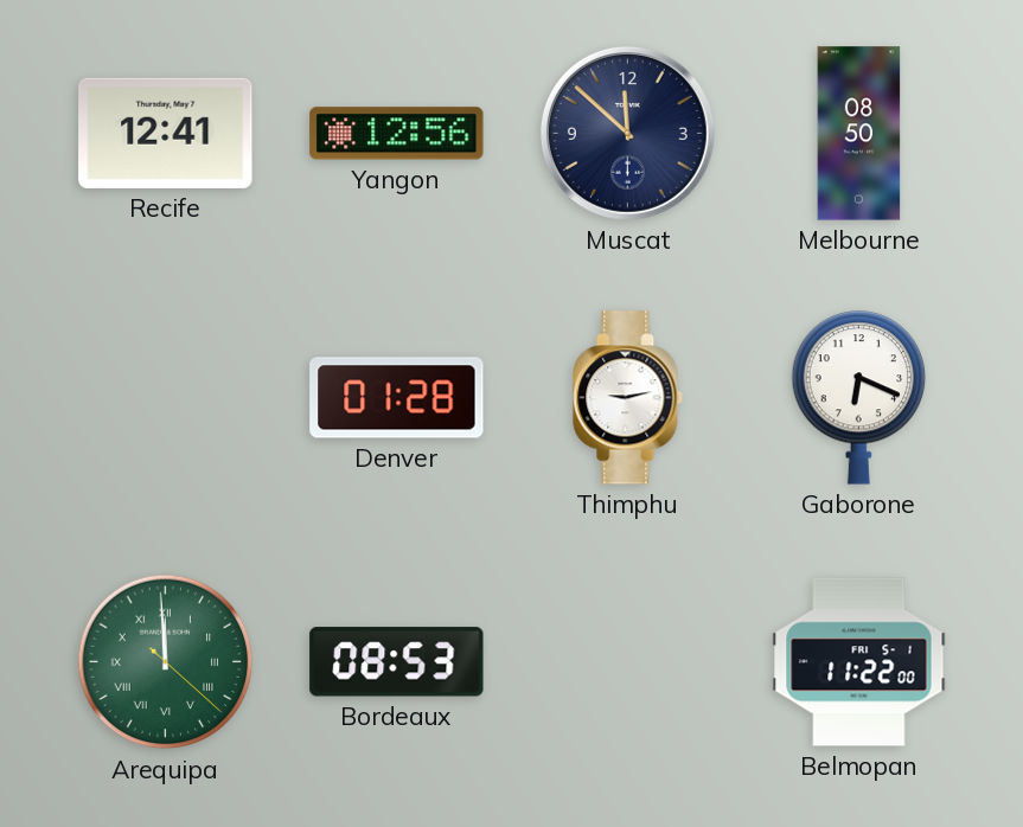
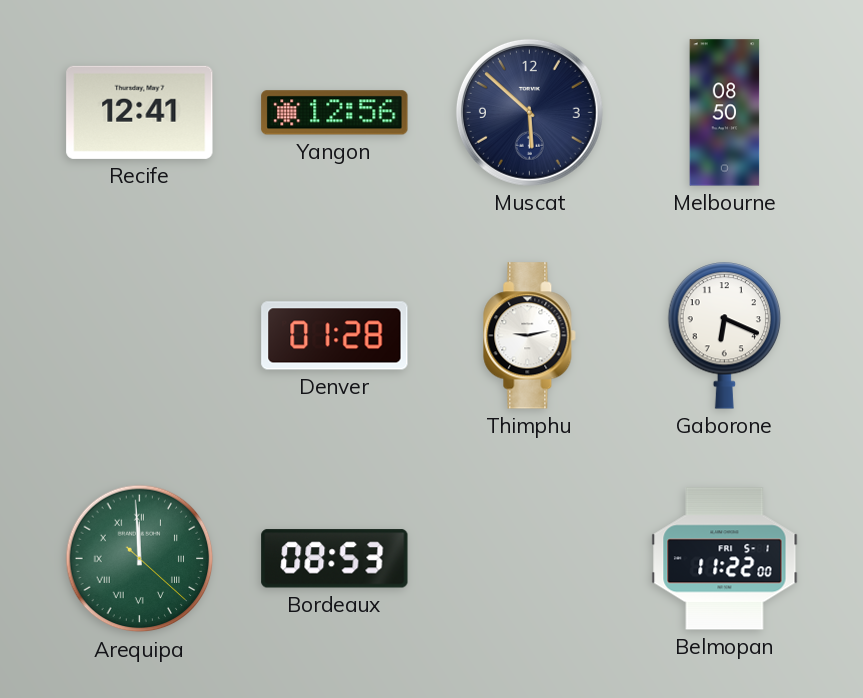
Muscat: 11:52 -> 5:52 (529, 112)
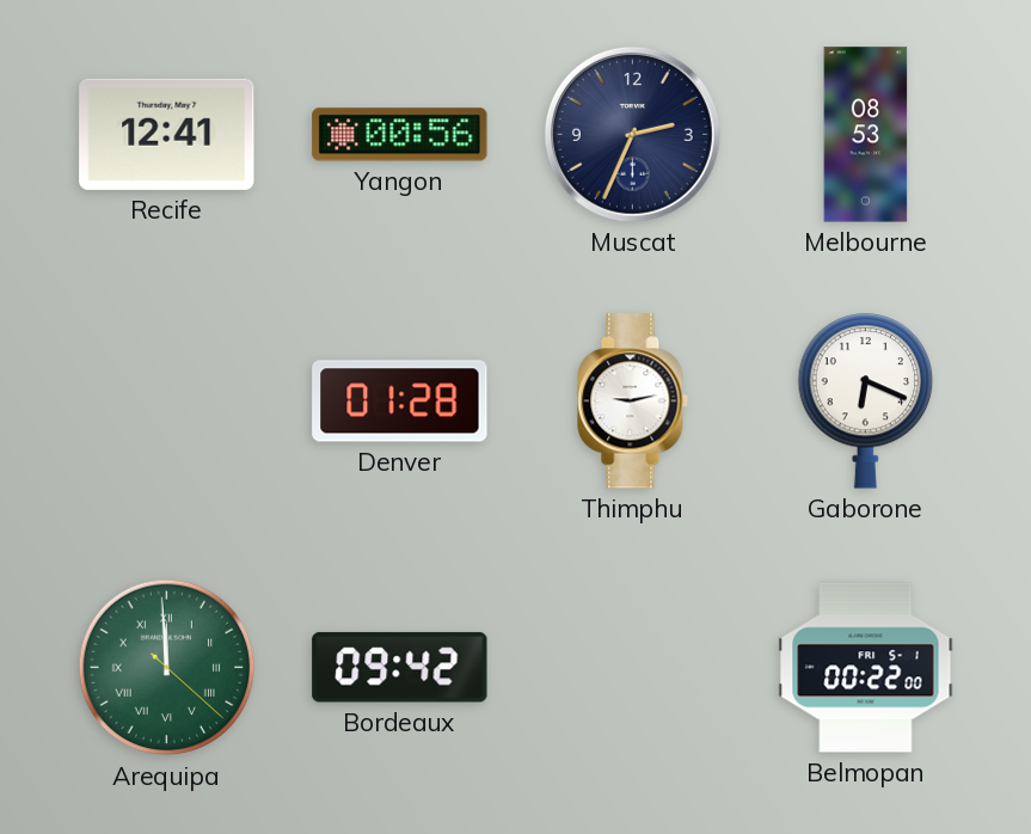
Yangon: 12:56 -> 00:56 (400, 135)
Muscat: 5:52 -> 2:34 (632, 134)
Melbourne: 08:50 -> 08:53 (866, 135)
Bordeaux: 08:53 -> 09:42 (400, 668)
Belmopan: 11:22 -> 00:22 (866, 668)
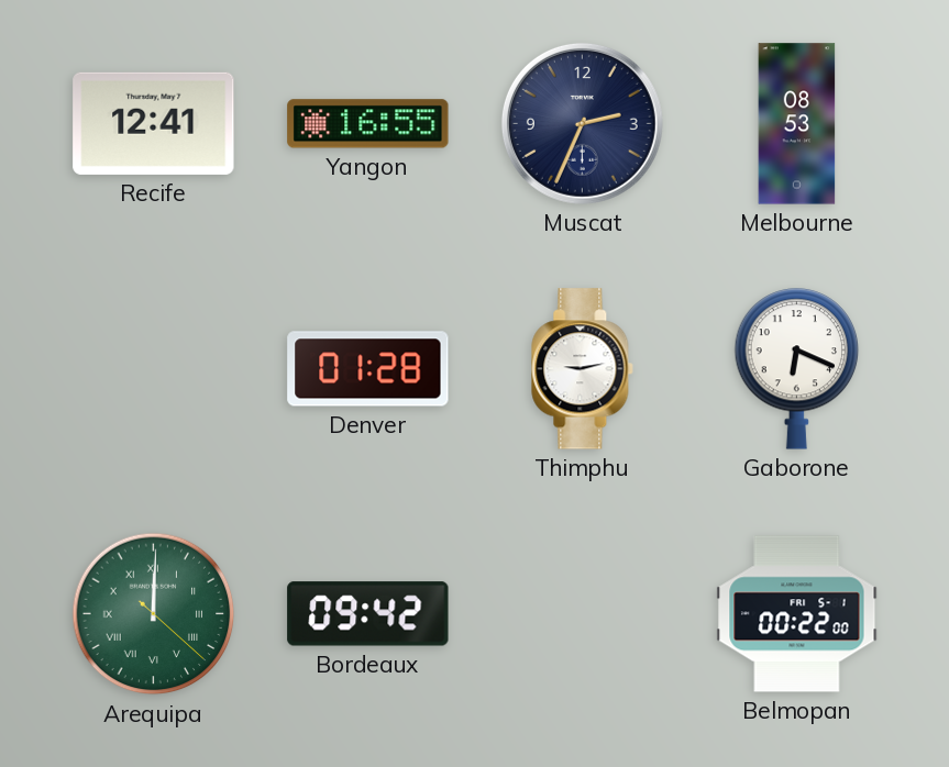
Yangon: 00:56 -> 16:55 (368, 124)
Arequipa: 11:59 -> 12:00 (154, 614)
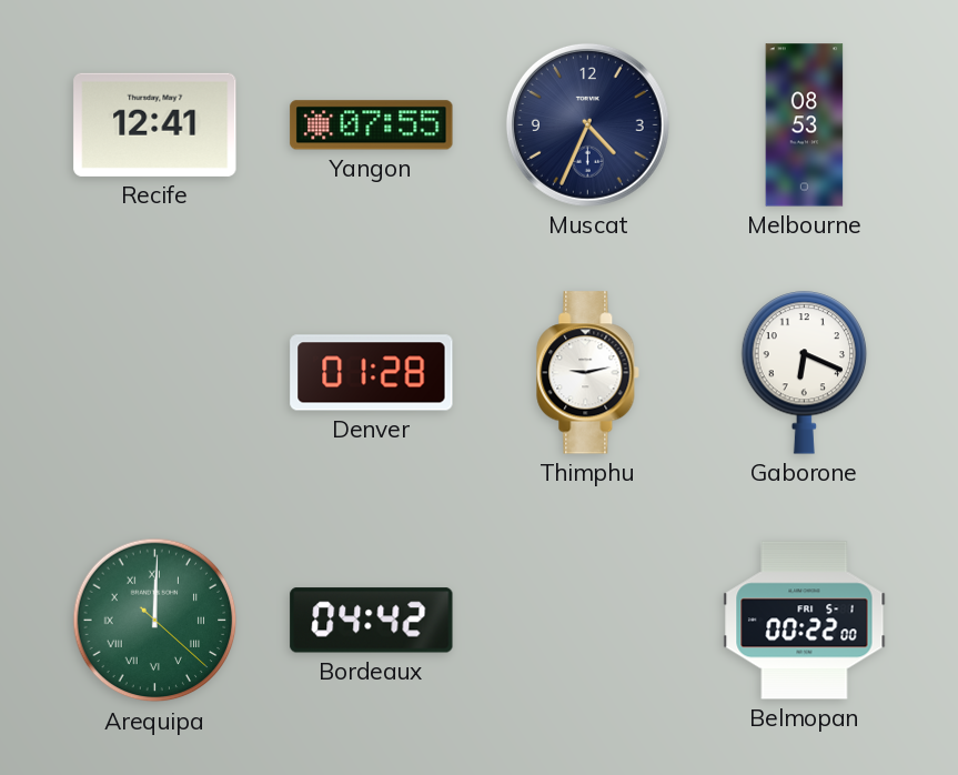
Yangon: 16:55 -> 07:55 (372, 125)
Muscat: 2:34 -> 4:34 (587, 124)
Bordeaux: 09:42 -> 04:42 (372, 621)
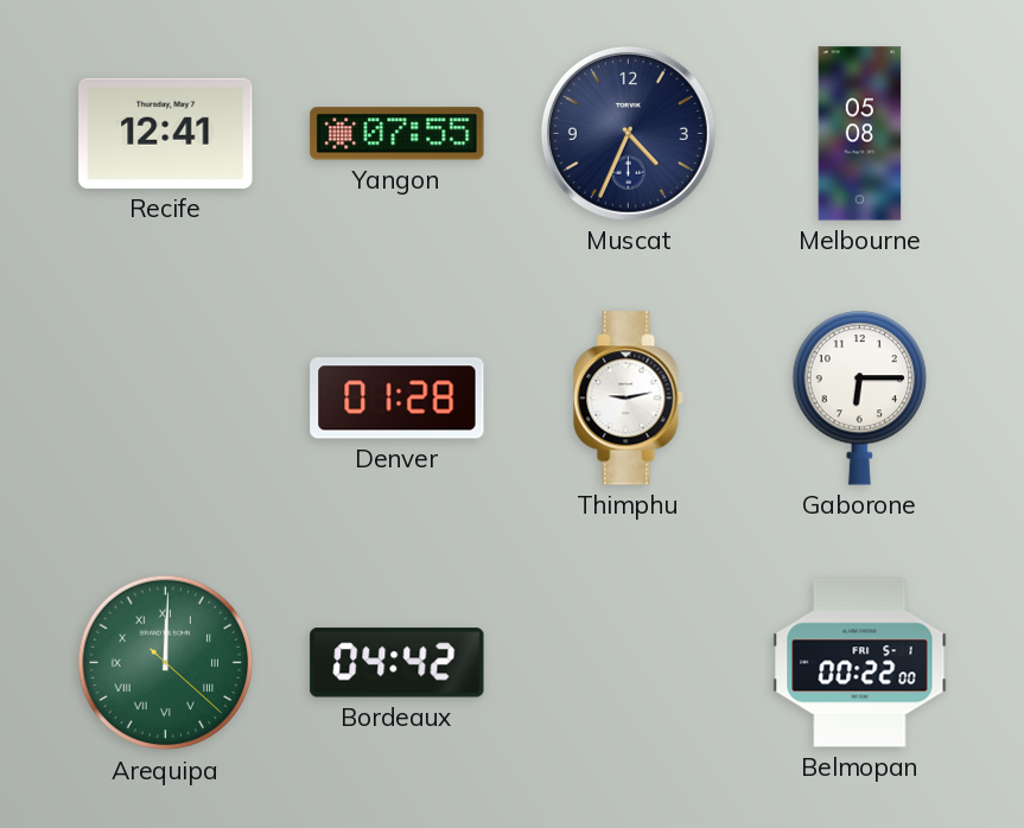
Melbourne: 08:53 -> 05:08 (860, 134)
Gaborone: 6:19 -> 6:15 (860, 399)
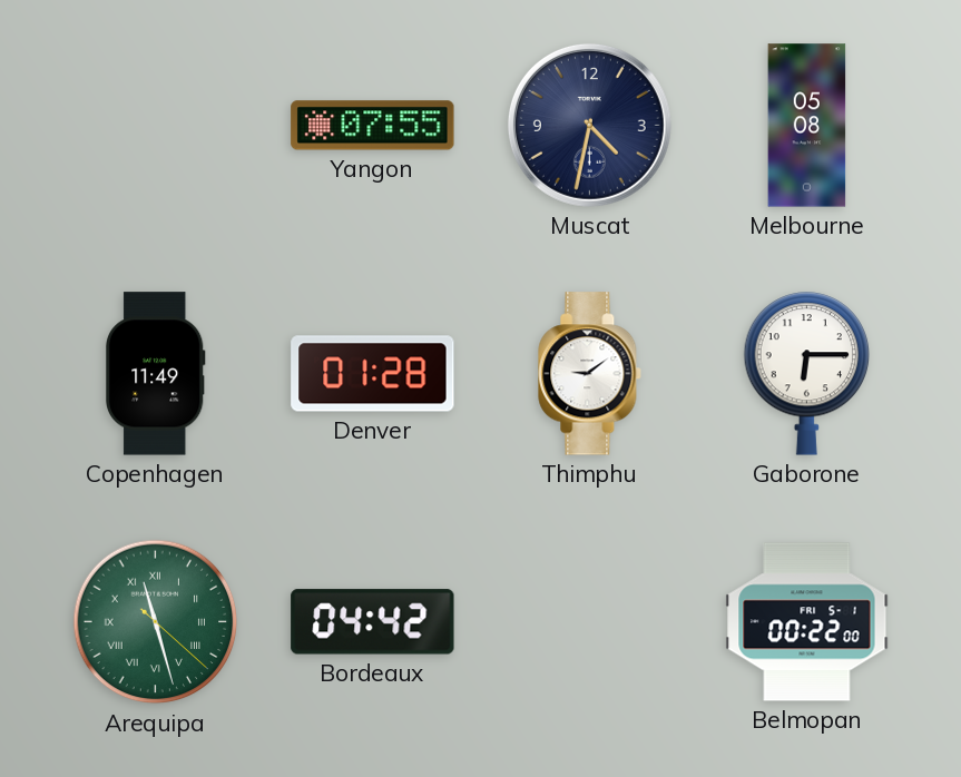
Recife: 12:41 -> none (166, 133)
Muscat: 4:34 -> 4:32 (589, 125)
Copenhagen: none -> 11:49 (156, 374)
Thimphu: 9:13 -> 9:09 (590, 374)
Arequipa: 12:00 -> 11:27 (156, 622)
